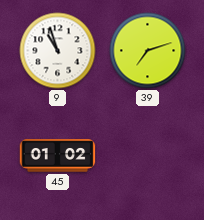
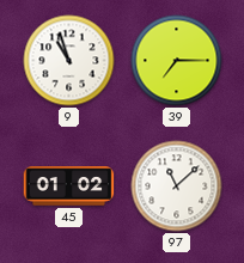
39: 7:12 -> 7:15 (177, 61)
97: none -> 11:08 (177, 186)
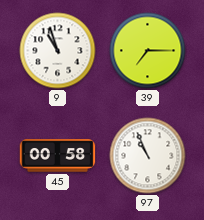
45: 01:02 -> 00:58 (58, 156)
97: 11:08 -> 10:56 (148, 156)
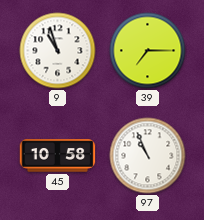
45: 00:58 -> 10:58 (58, 156)
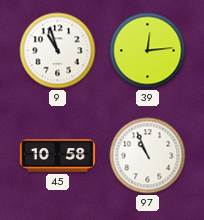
39: 7:15 -> 12:14 (148, 51)
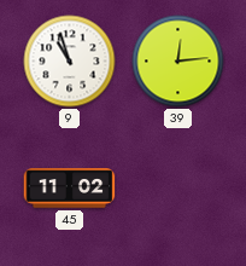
45: 10:58 -> 11:02 (70, 189)
97: 10:56 -> none (148, 156)
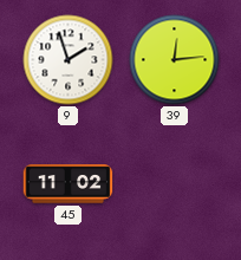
9: 10:57 -> 1:57 (69, 60)
